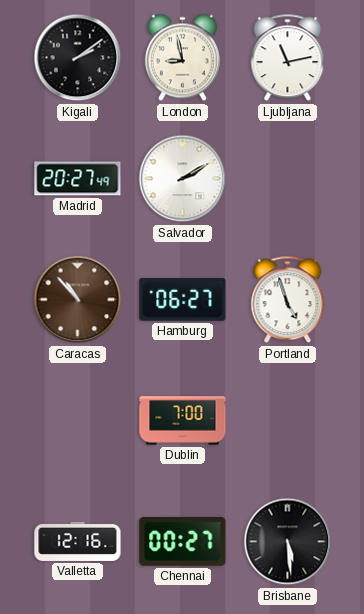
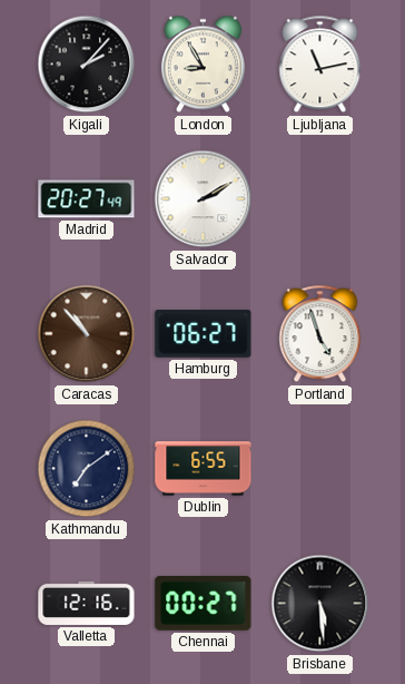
Kigali: 2:09 -> 2:07 (87, 65)
London: 8:58 -> 8:55 (202, 65)
Kathmandu: none -> 7:09 (87, 469)
Dublin: 7:00 -> 6:55 (204, 469)
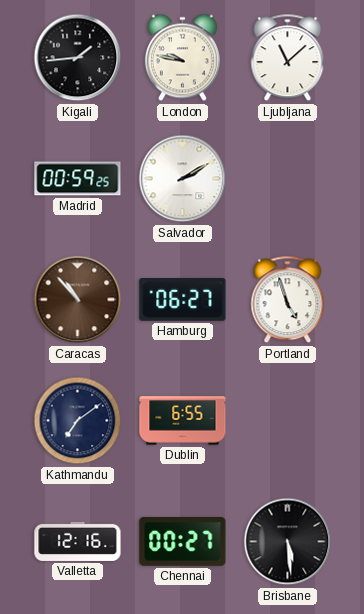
Kigali: 2:07 -> 1:44 (78, 58)
London: 8:55 -> 9:47 (182, 58)
Ljubljana: 11:13 -> 11:08 (288, 58)
Madrid: 20:27 -> 00:59 (78, 179)
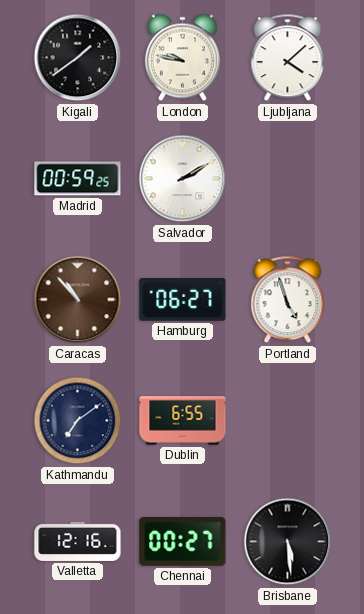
Kigali: 1:44 -> 1:39 (78, 58)
Ljubljana: 11:08 -> 4:08 (288, 58)
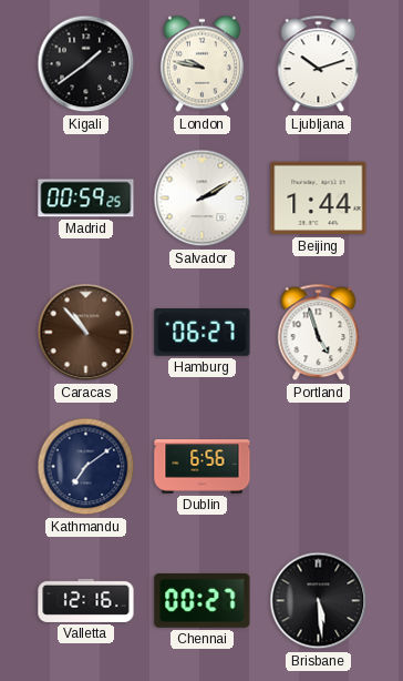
Ljubljana: 4:08 -> 10:12 (319, 64)
Beijing: none -> 1:44 (319, 199)
Dublin: 6:55 -> 6:56 (203, 467)
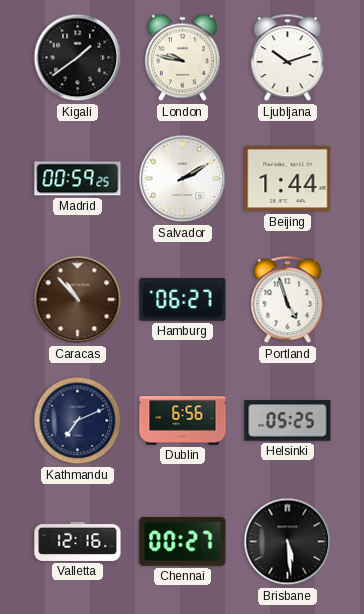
Kathmandu: 7:09 -> 7:11 (78, 421)
Helsinki: none -> 05:25 (288, 421)
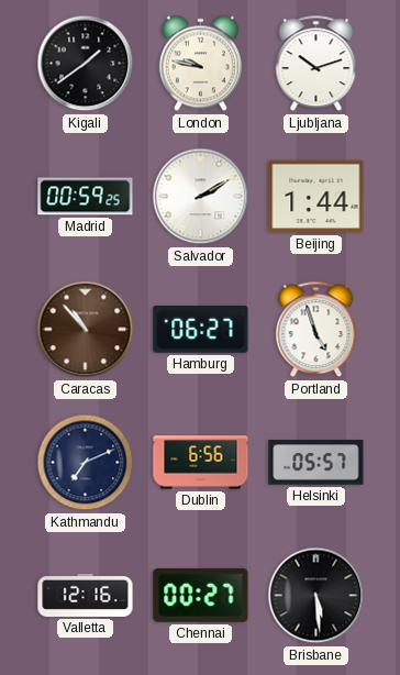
Helsinki: 05:25 -> 05:57 (316, 463)
